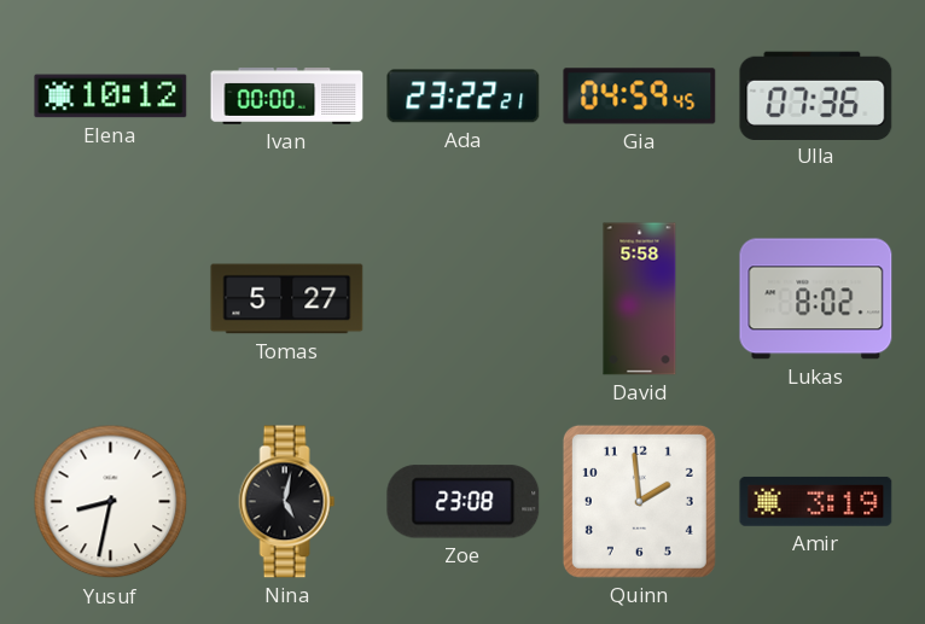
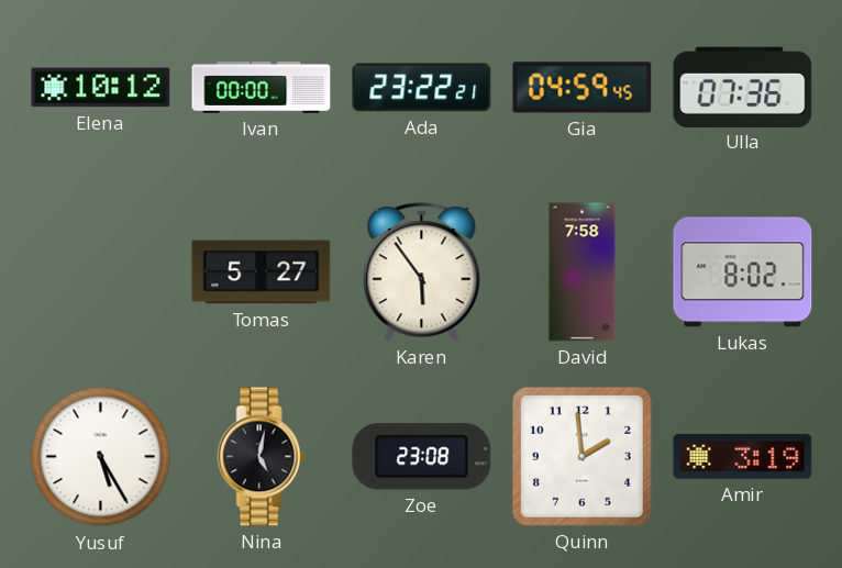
Karen: none -> 5:54 (422, 272)
David: 5:58 -> 7:58 (583, 272)
Yusuf: 8:32 -> 5:25 (101, 457)
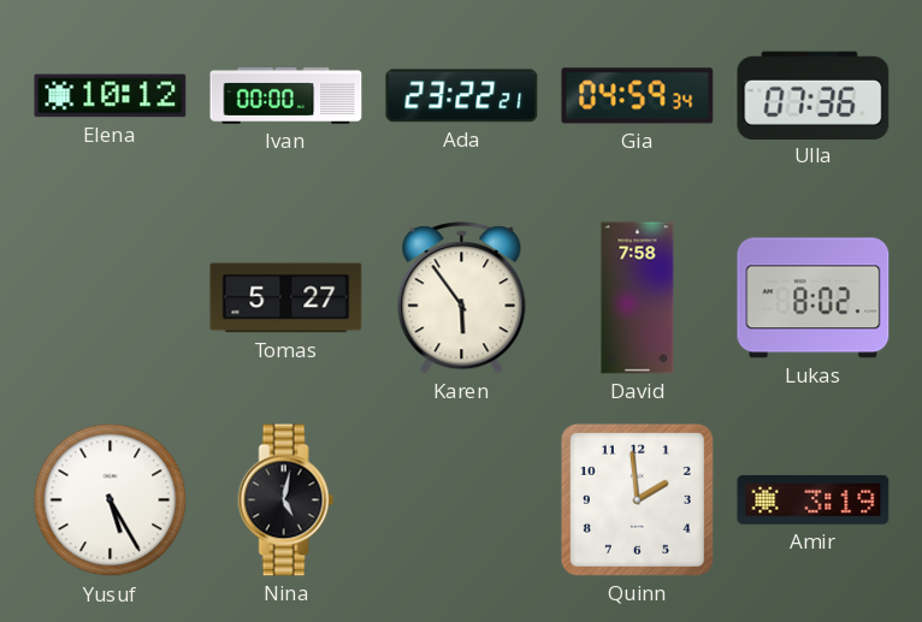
Gia: 04:59:45 -> 04:59:34 (638, 96)
Zoe: 23:08 -> none (422, 457)
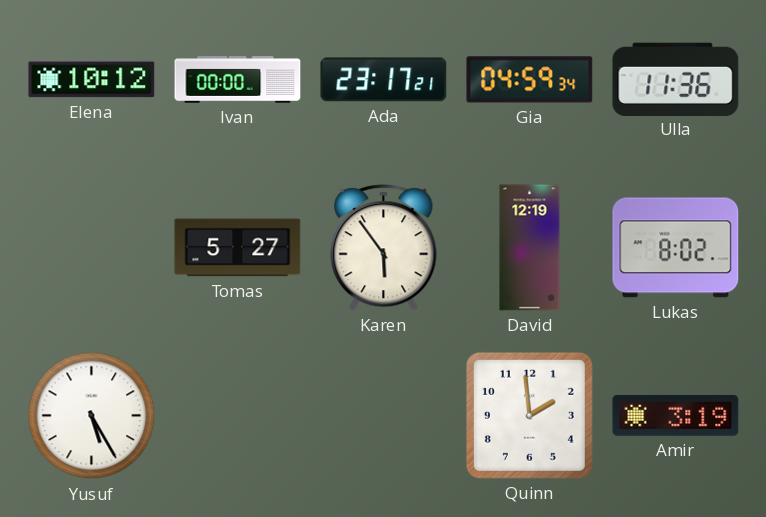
Ada: 23:22 -> 23:17 (384, 80)
Ulla: 07:36 -> 11:36 (676, 79)
David: 7:58 -> 12:19 (530, 248)
Nina: 5:02 -> none (286, 500)
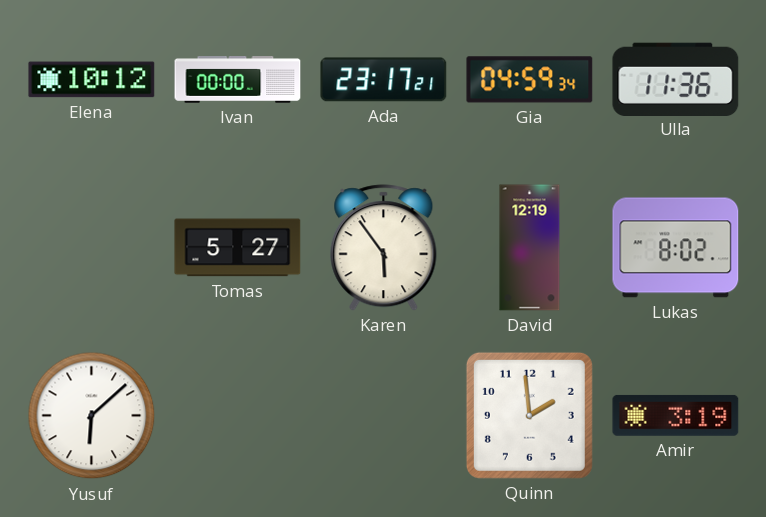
Yusuf: 5:25 -> 6:08 (92, 416)
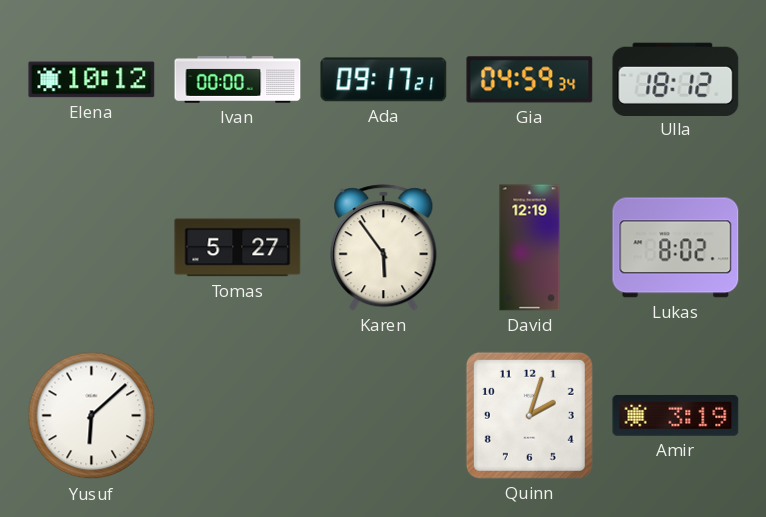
Ada: 23:17 -> 09:17 (384, 80)
Ulla: 11:36 -> 18:12 (676, 79)
Quinn: 1:59 -> 2:03 (529, 415)
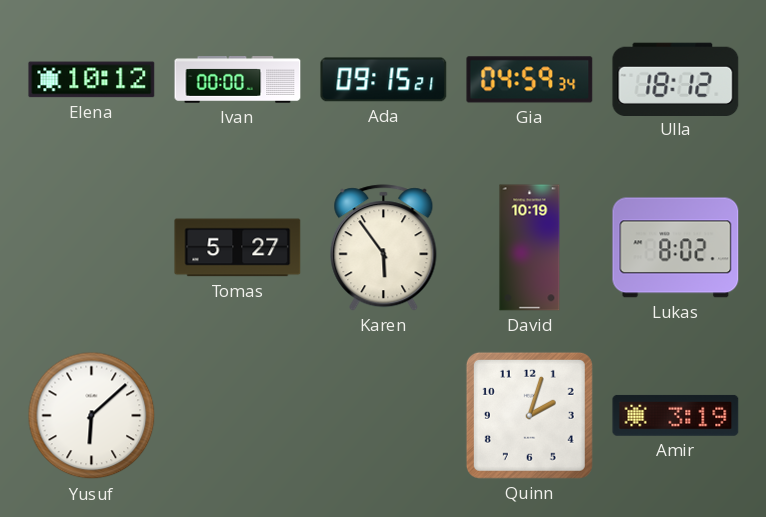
Ada: 09:17 -> 09:15 (384, 80)
David: 12:19 -> 10:19 (530, 248)
